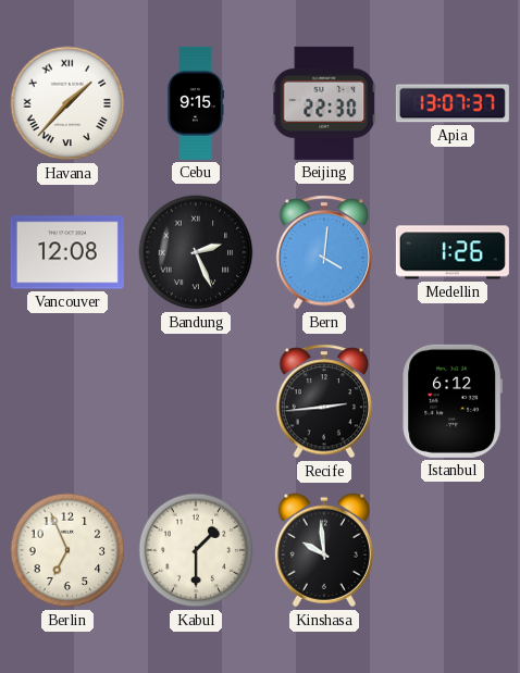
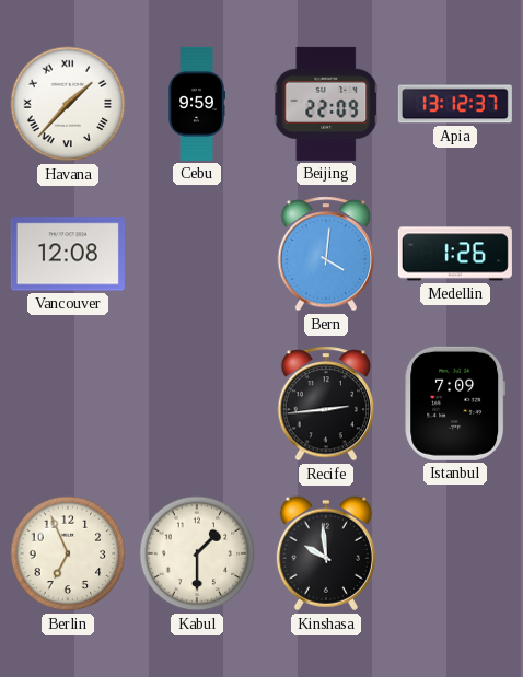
Cebu: 9:15 -> 9:59 (196, 104)
Beijing: 22:30 -> 22:09 (326, 104)
Apia: 13:07 -> 13:12 (455, 104)
Bandung: 2:26 -> none (196, 252)
Istanbul: 6:12 -> 7:09 (455, 404)
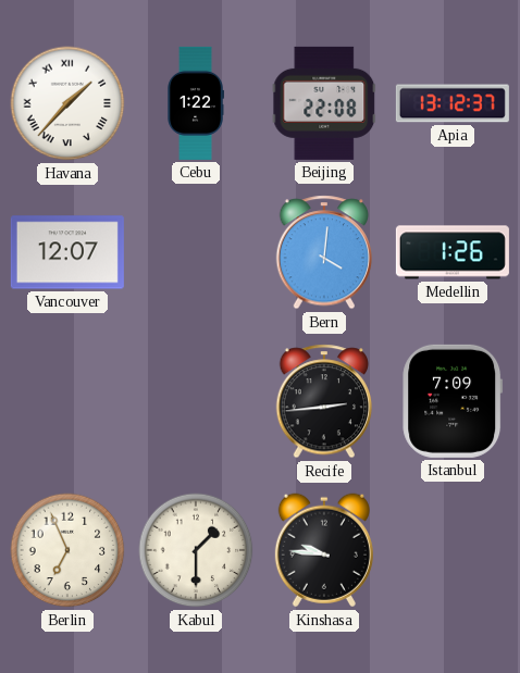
Cebu: 9:59 -> 1:22 (195, 103)
Beijing: 22:09 -> 22:08 (324, 103)
Vancouver: 12:08 -> 12:07 (67, 252)
Kinshasa: 9:59 -> 9:46 (324, 550)
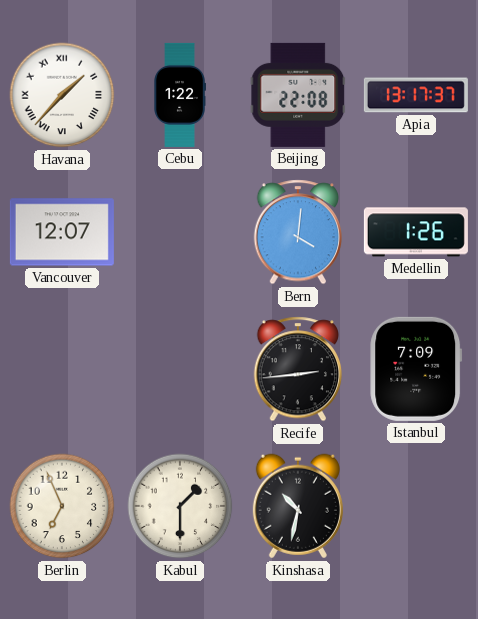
Apia: 13:12 -> 13:17 (416, 95)
Kinshasa: 9:46 -> 10:32 (298, 506)
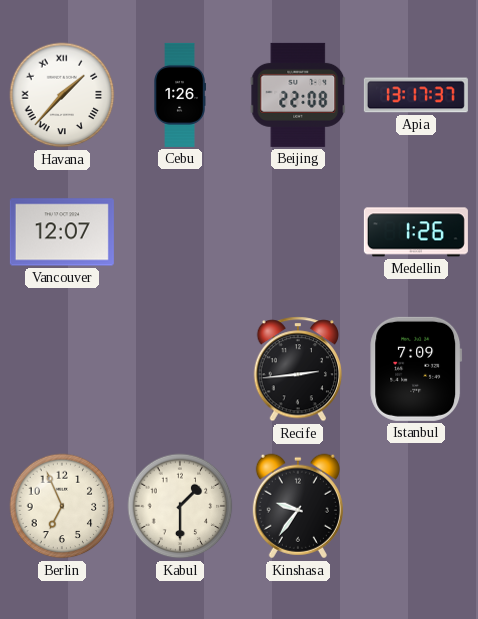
Cebu: 1:22 -> 1:26 (179, 95)
Bern: 4:01 -> none (298, 232)
Kinshasa: 10:32 -> 9:36 (298, 506)
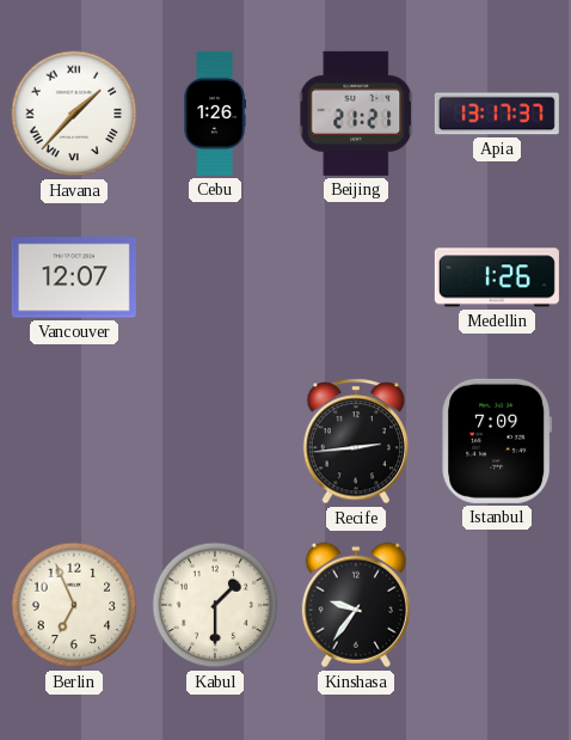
Beijing: 22:08 -> 21:21 (356, 114)
